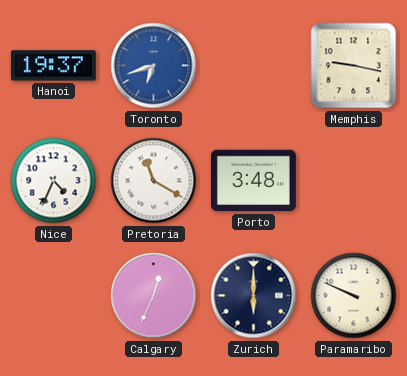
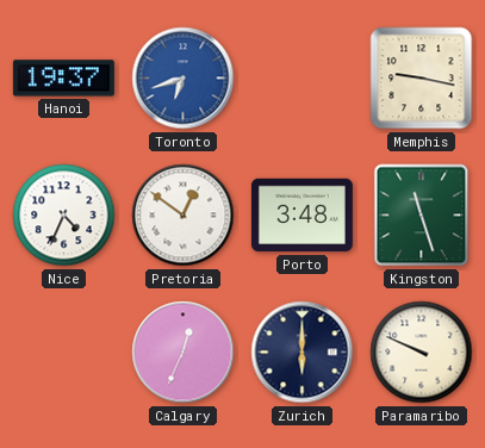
Pretoria: 11:20 -> 12:51 (184, 216)
Kingston: none -> 11:27 (422, 216)
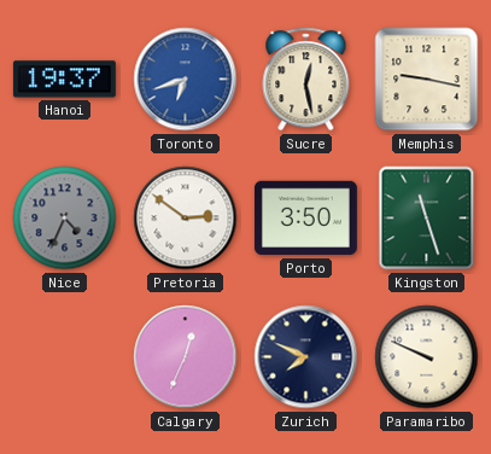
Sucre: none -> 12:28 (306, 80)
Nice dial: white -> grey (65, 219)
Pretoria: 12:51 -> 2:51 (186, 219)
Porto: 3:48 -> 3:50 (305, 219)
Zurich: 6:00 -> 7:49 (306, 357)
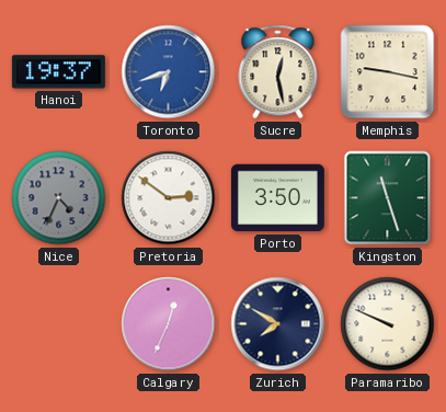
Zurich: 7:49 -> 7:50 (278, 324)
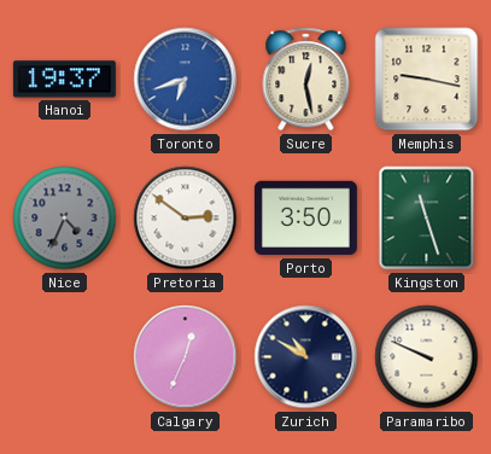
Zurich: 7:50 -> 10:50 (306, 357)
